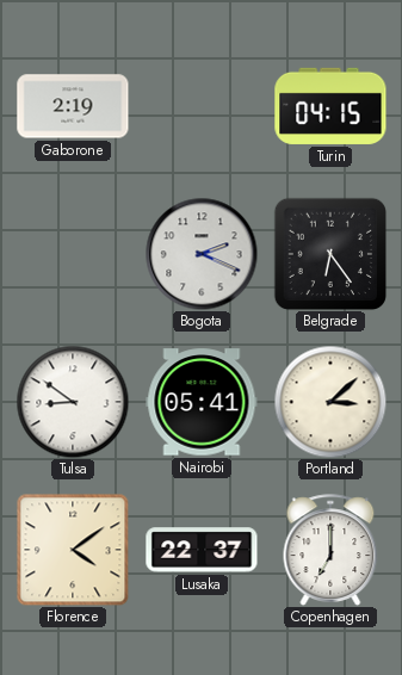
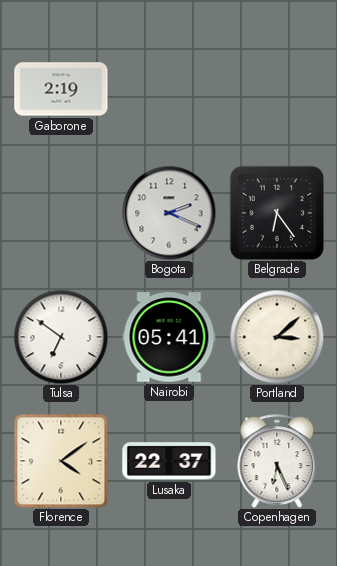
Turin: 04:15 -> none (330, 106)
Tulsa: 8:51 -> 6:51 (61, 337)
Copenhagen: 7:00 -> 6:26 (277, 461)
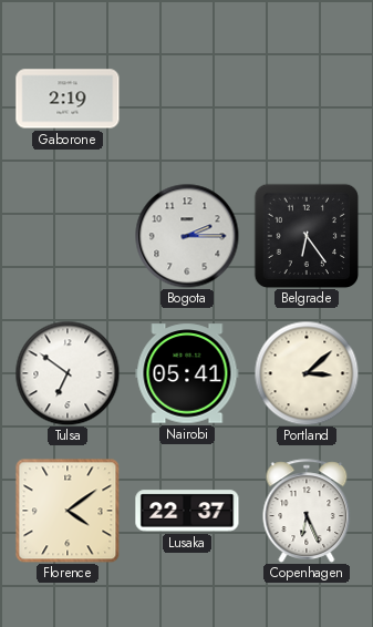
Bogota: 2:19 -> 2:15 (187, 236)
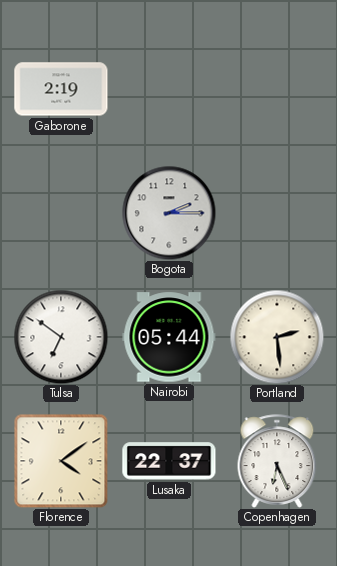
Belgrade: 6:24 -> none (307, 236)
Nairobi: 05:41 -> 05:44 (169, 337)
Portland: 3:08 -> 2:29 (277, 337)
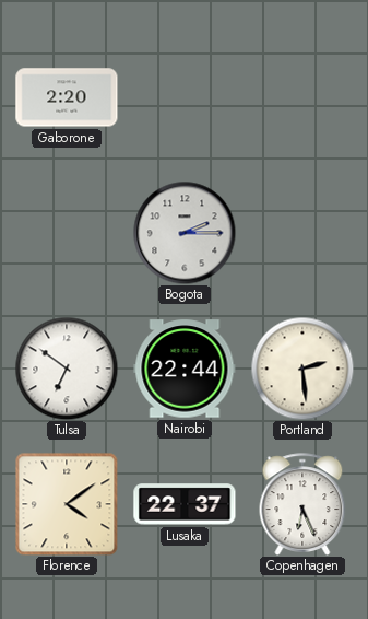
Gaborone: 2:19 -> 2:20 (67, 97)
Nairobi: 05:44 -> 22:44 (185, 369)
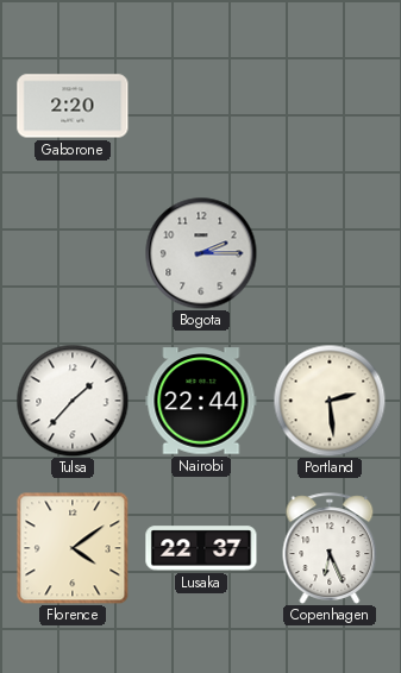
Tulsa: 6:51 -> 1:37 (73, 401)
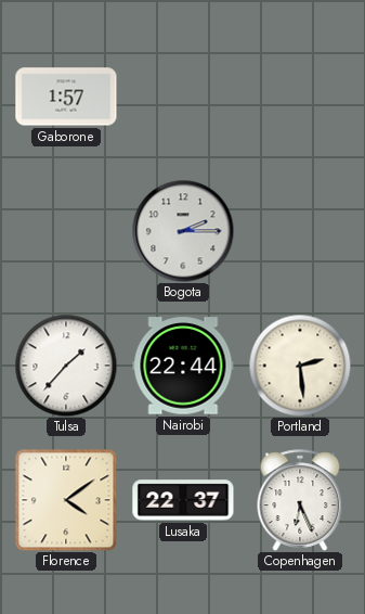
Gaborone: 2:20 -> 1:57 (66, 97)
